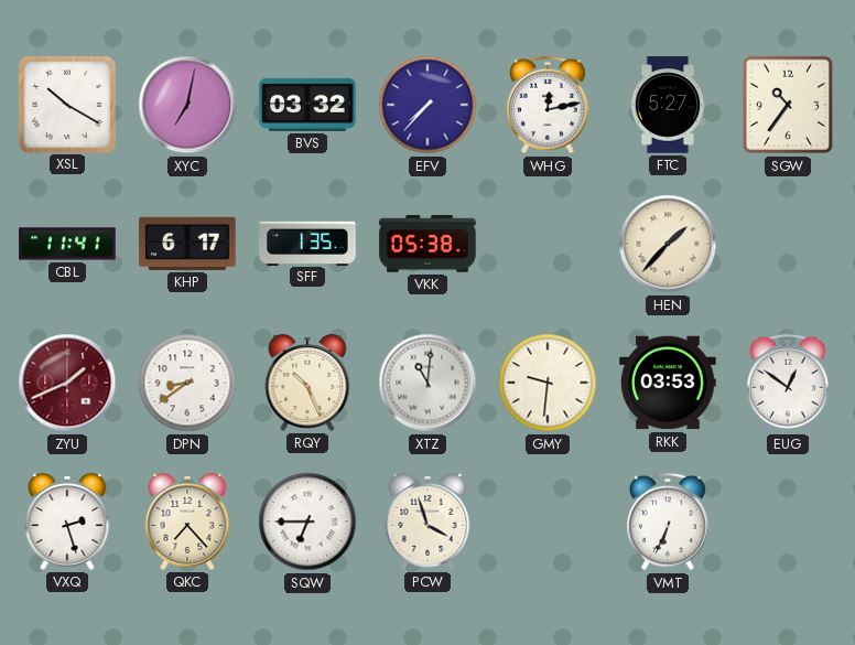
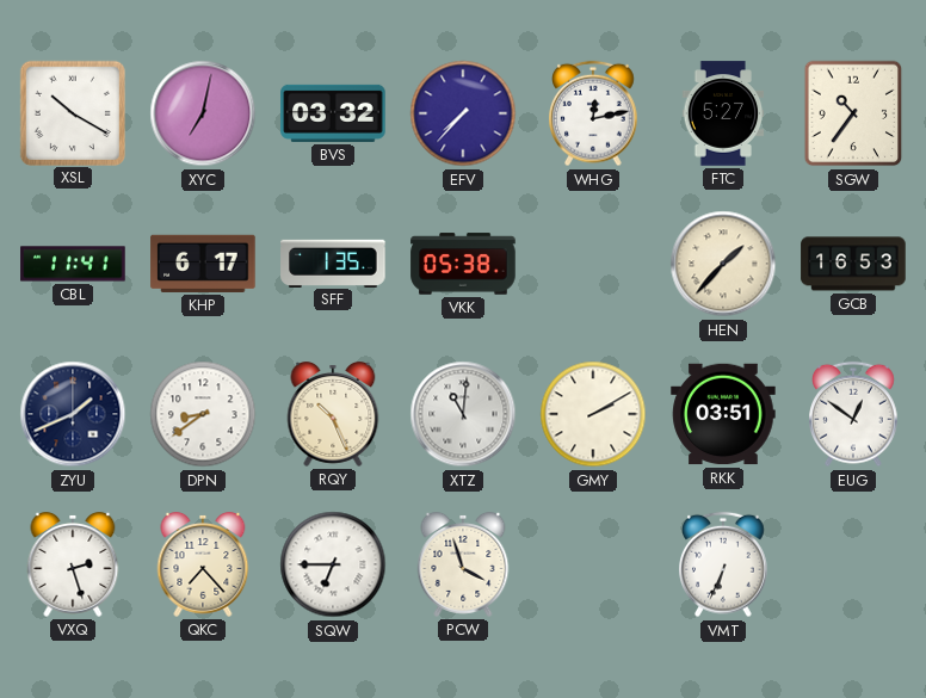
GCB: none -> 16:53 (853, 264)
ZYU dial: burgundy -> navy (73, 414)
GMY: 9:31 -> 2:10 (593, 414)
RKK: 03:53 -> 03:51 (723, 414)
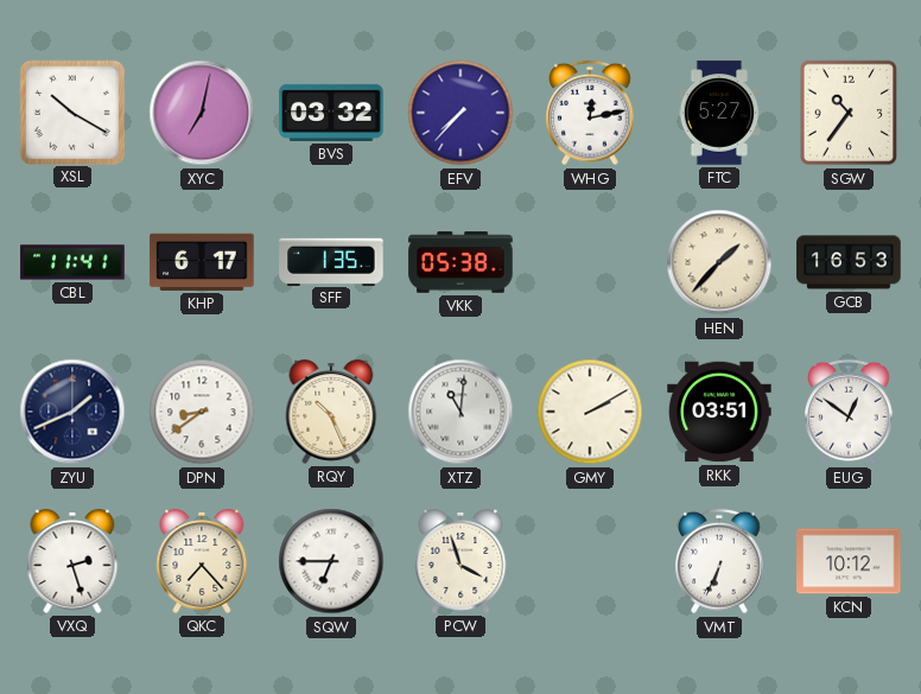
KCN: none -> 10:12 (849, 561)
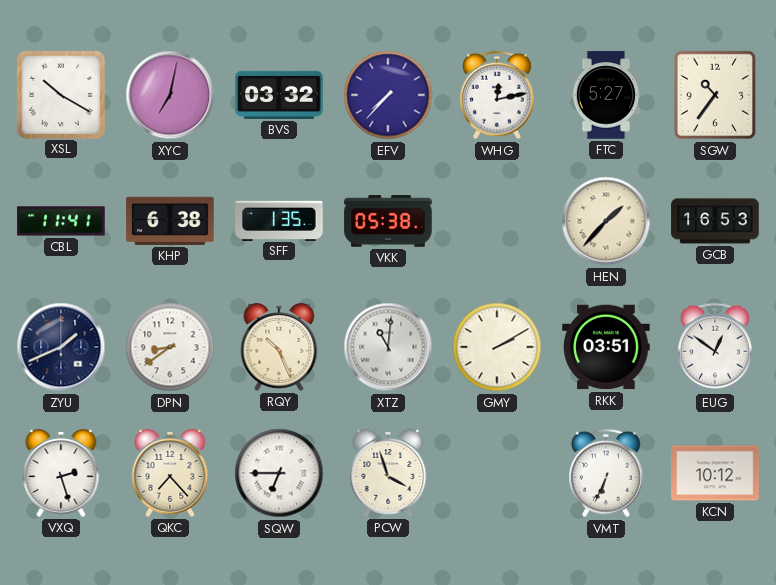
KHP: 6:17 -> 6:38 (170, 221)
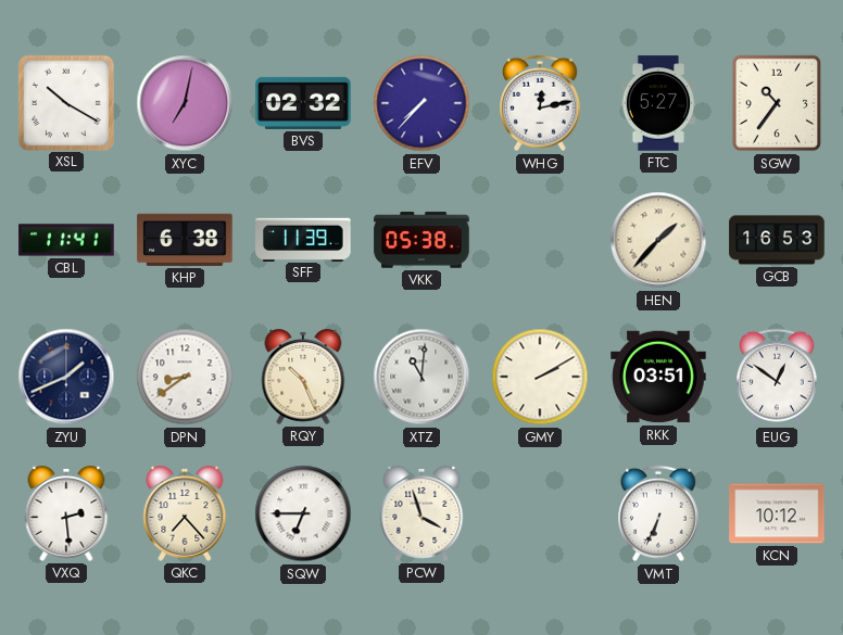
BVS: 03:32 -> 02:32 (303, 103)
SFF: 1:35 -> 11:39 (303, 239)
VXQ: 2:27 -> 2:29 (66, 515)
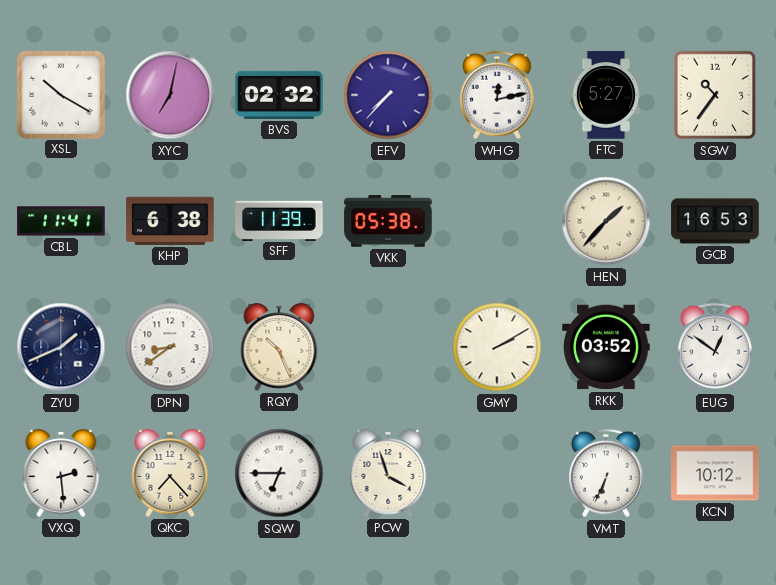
XTZ: 11:01 -> none (421, 377)
RKK: 03:51 -> 03:52 (606, 347)
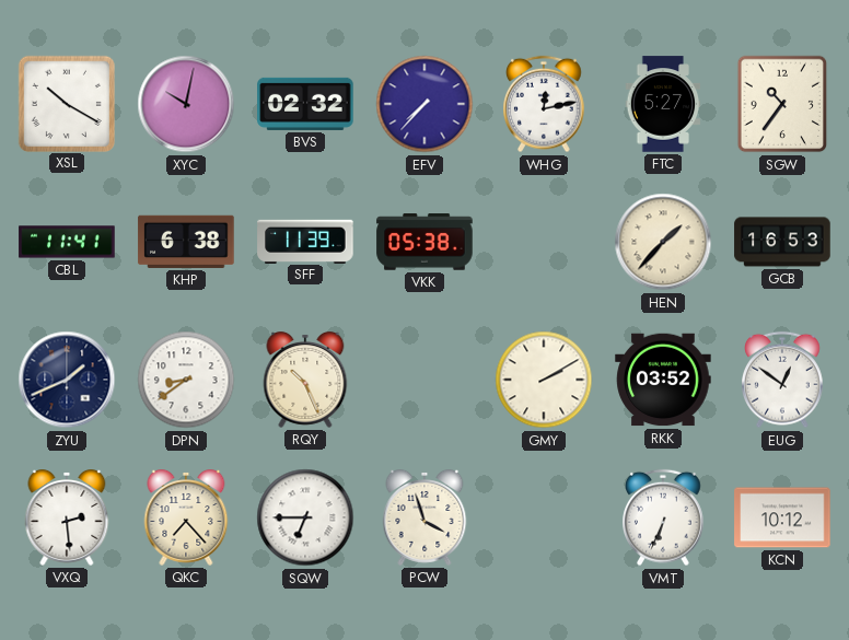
XYC: 7:02 -> 10:02 (186, 104)
